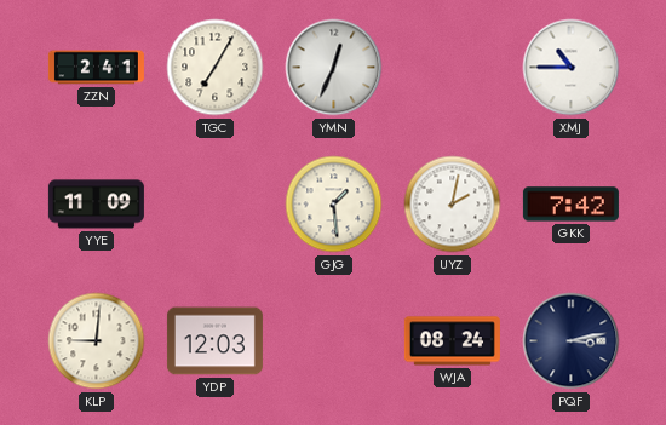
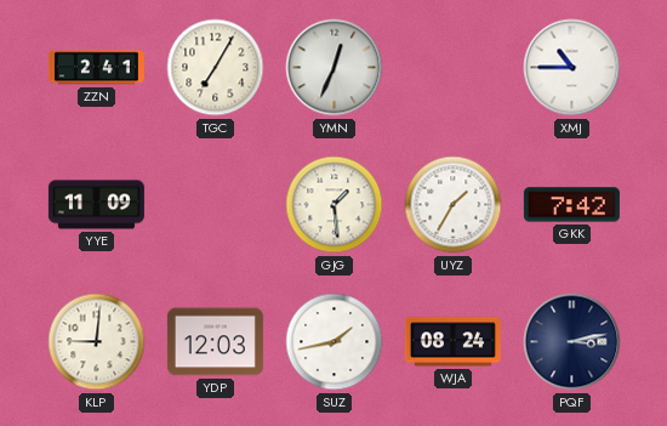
UYZ: 2:02 -> 1:35 (454, 205)
SUZ: none -> 1:43 (335, 342)
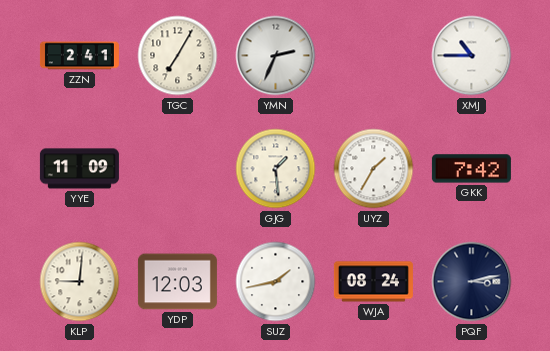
YMN: 12:34 -> 2:34 (276, 56)
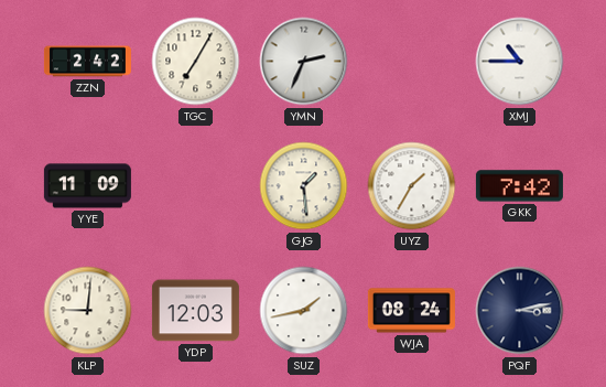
ZZN: 2:41 -> 2:42 (87, 62)
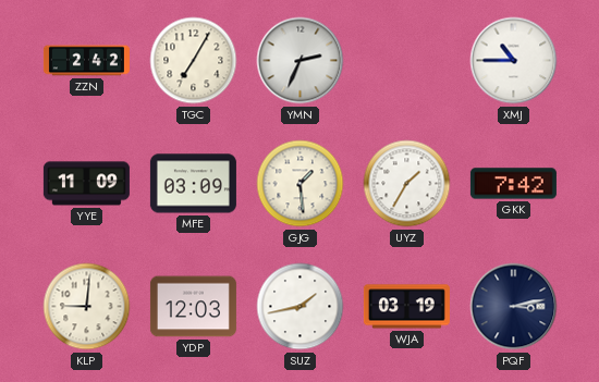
MFE: none -> 03:09 (193, 184)
WJA: 08:24 -> 03:19 (406, 307)
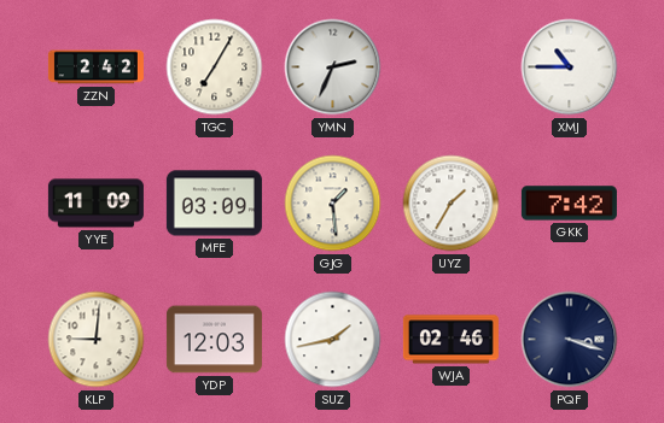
WJA: 03:19 -> 02:46 (450, 340)
PQF: 3:13 -> 3:18 (570, 340)
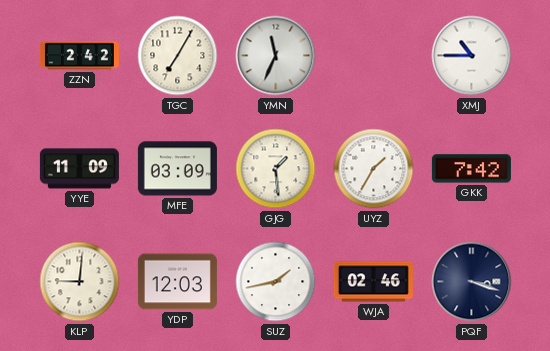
YMN: 2:34 -> 11:34 (276, 56)
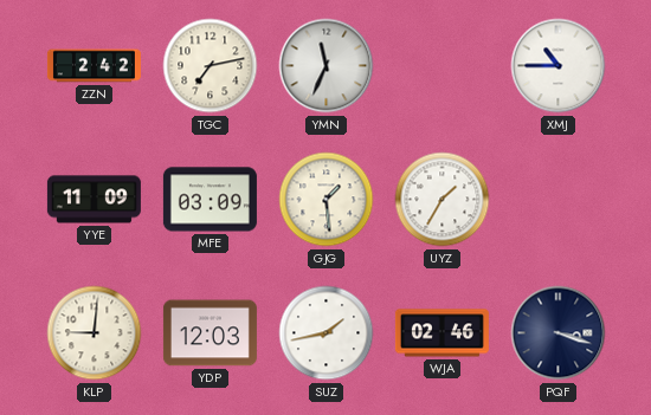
TGC: 7:05 -> 7:13 (211, 66)
GKK: 7:42 -> none (471, 169)
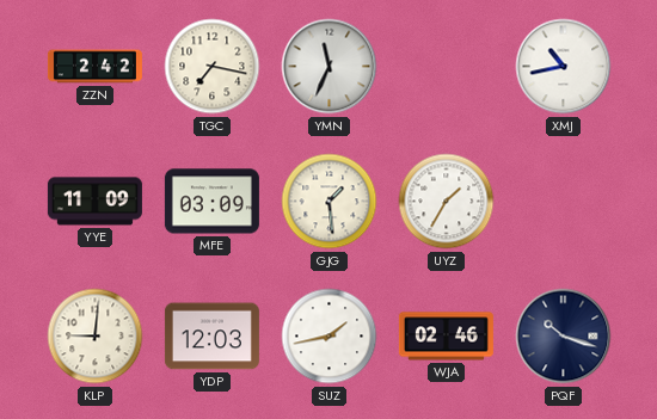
TGC: 7:13 -> 7:17 (213, 67)
XMJ: 10:45 -> 10:43 (564, 67)
PQF: 3:18 -> 10:18 (564, 337)
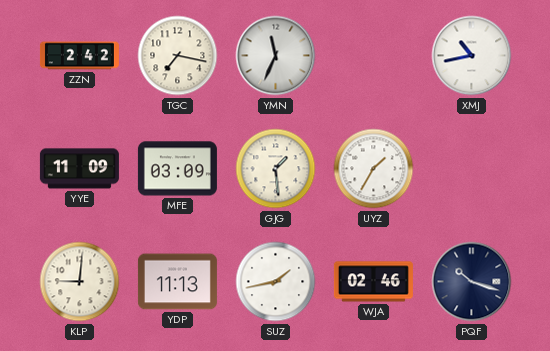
YDP: 12:03 -> 11:13 (177, 282)
